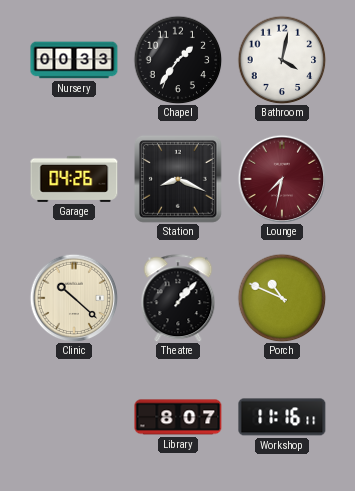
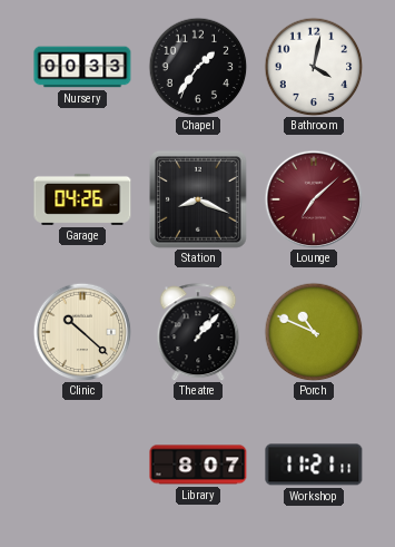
Lounge: 7:32 -> 7:08 (314, 199)
Workshop: 11:16 -> 11:21 (314, 465)
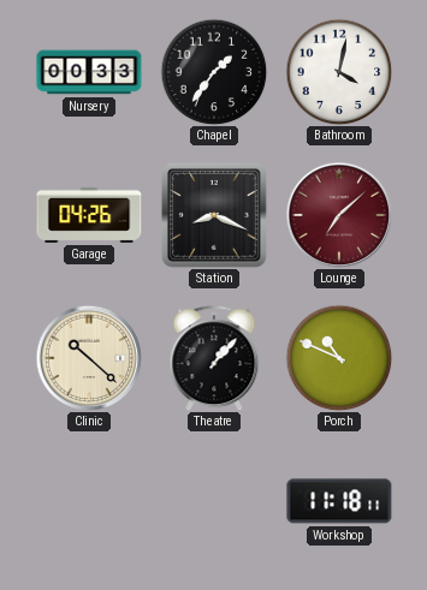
Library: 8:07 -> none (198, 465)
Workshop: 11:21 -> 11:18 (339, 501)
